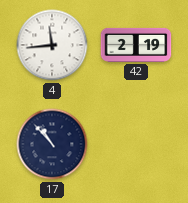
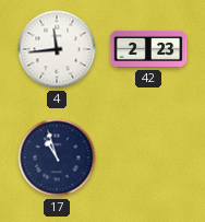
42: 2:19 -> 2:23 (148, 49)
17: 10:53 -> 10:57 (57, 157)
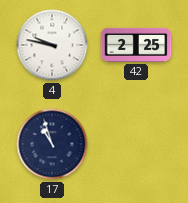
4: 11:44 -> 9:47 (52, 45)
42: 2:23 -> 2:25 (136, 45)
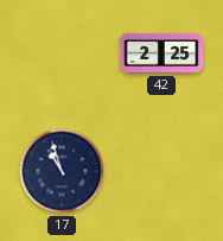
4: 9:47 -> none (52, 45)
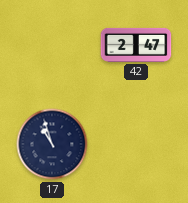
42: 2:25 -> 2:47 (136, 45)
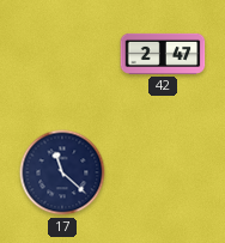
17: 10:57 -> 11:22 (62, 172)
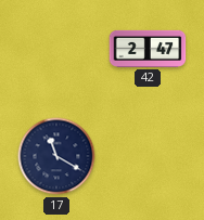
17: 11:22 -> 11:20 (56, 156)
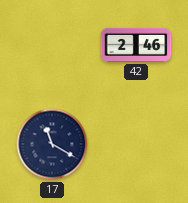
42: 2:47 -> 2:46 (136, 45)
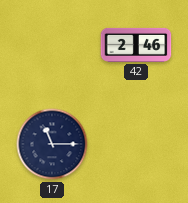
17: 11:20 -> 11:15 (52, 144)
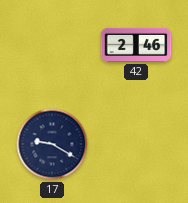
17: 11:15 -> 9:20 (52, 144)
